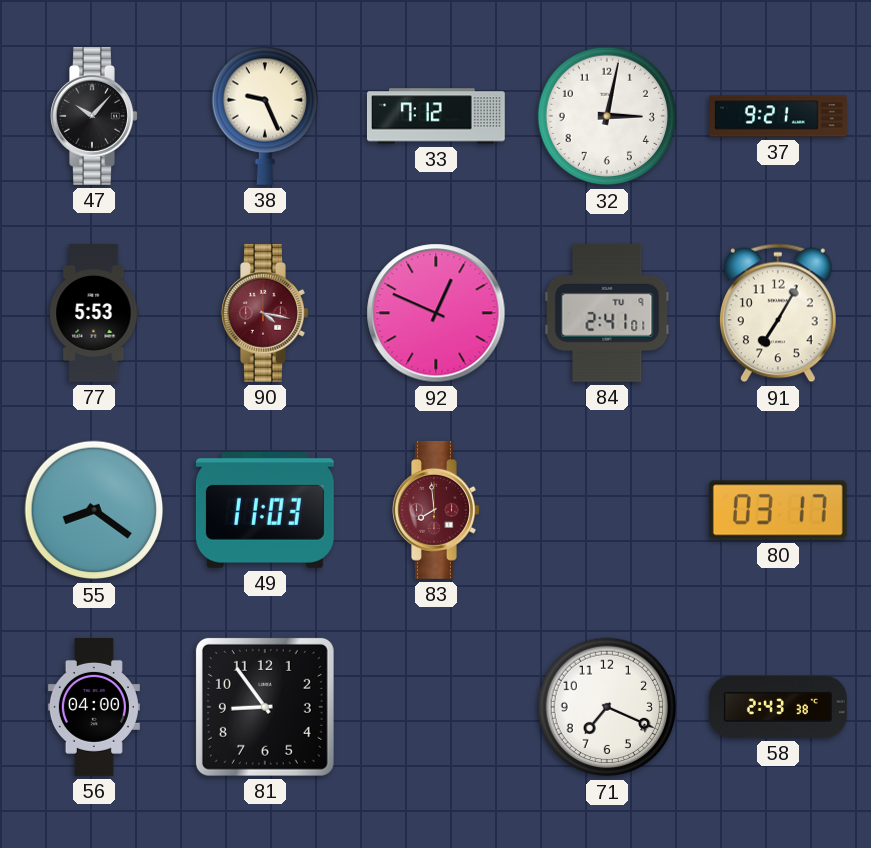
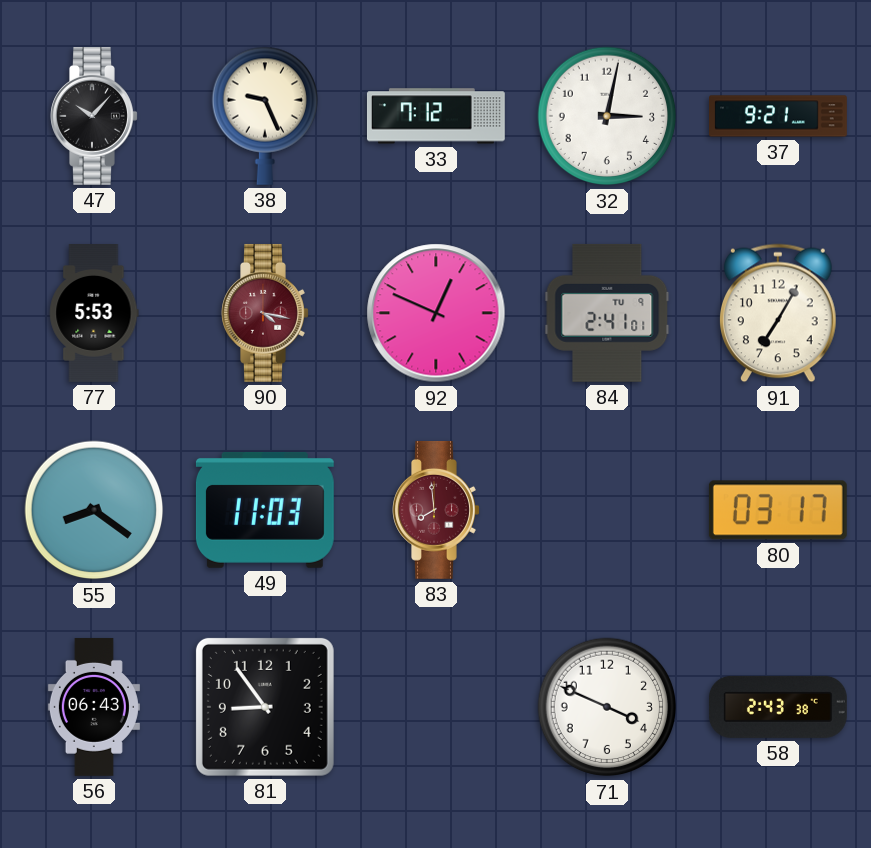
56: 04:00 -> 06:43 (94, 707)
71: 7:19 -> 3:49 (607, 707)
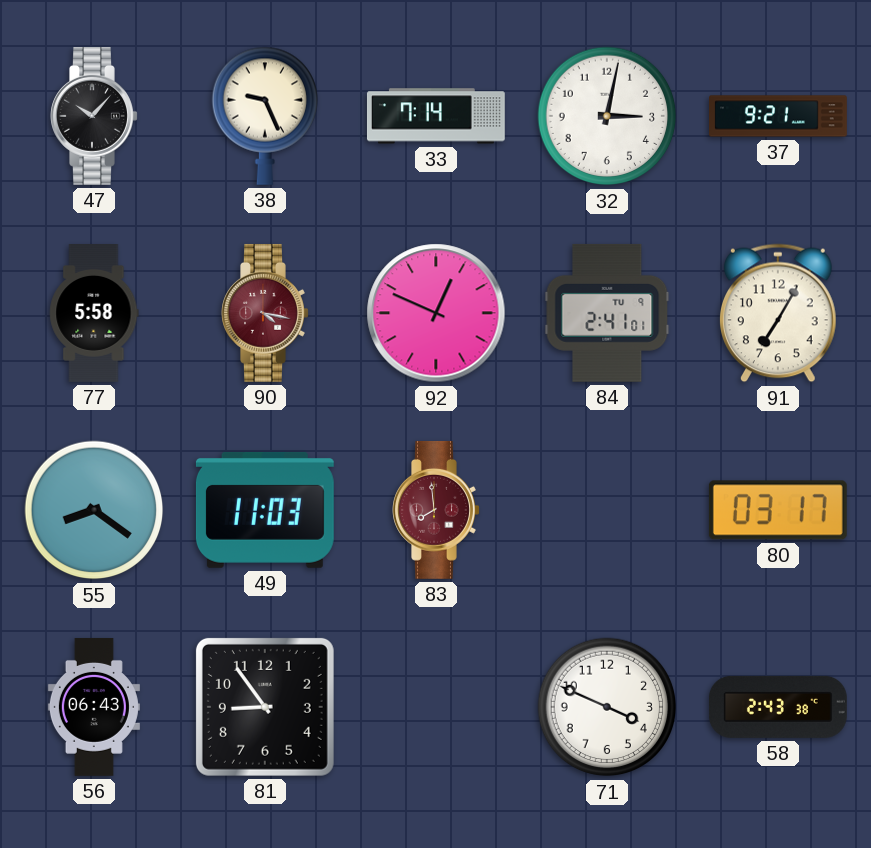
33: 7:12 -> 7:14 (436, 116)
77: 5:53 -> 5:58 (94, 314)
